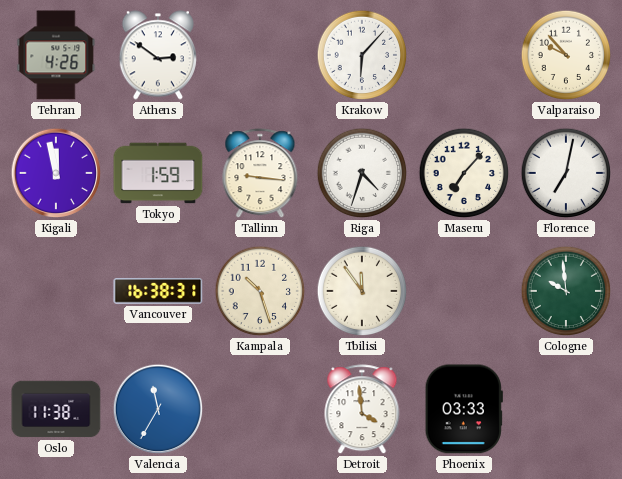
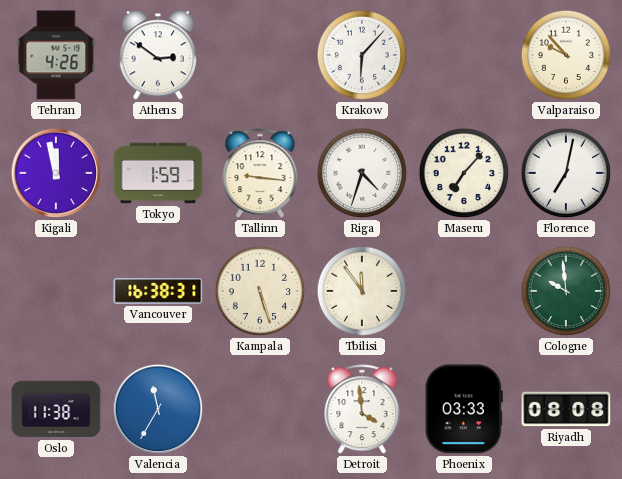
Kampala: 10:27 -> 5:27 (260, 291)
Riyadh: none -> 08:08 (566, 409)
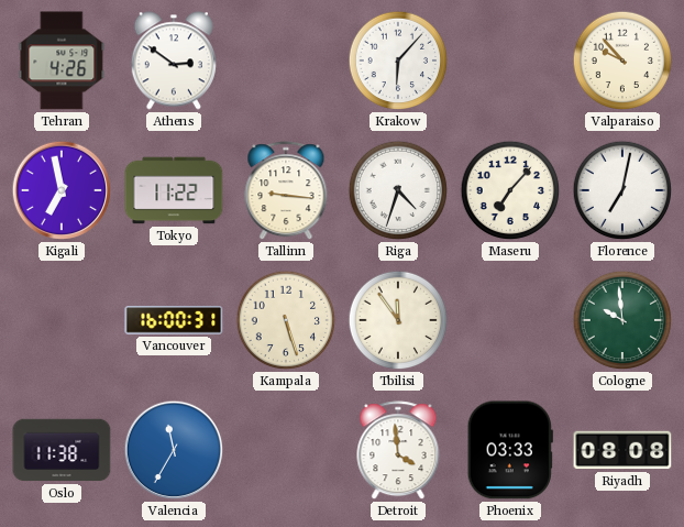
Kigali: 11:58 -> 6:58 (62, 190)
Tokyo: 1:59 -> 11:22 (174, 190)
Vancouver: 16:38 -> 16:00 (174, 321)
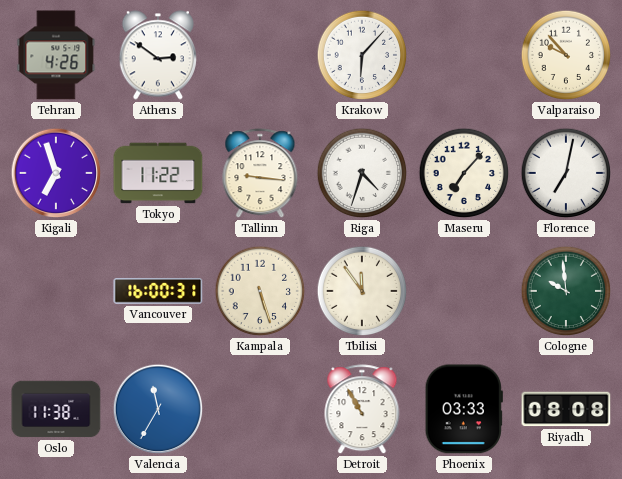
Kigali: 6:58 -> 6:57 (56, 173)
Detroit: 3:59 -> 10:55 (362, 410)
